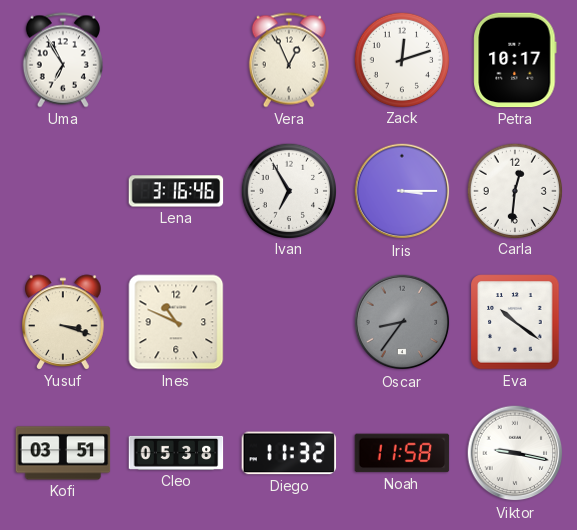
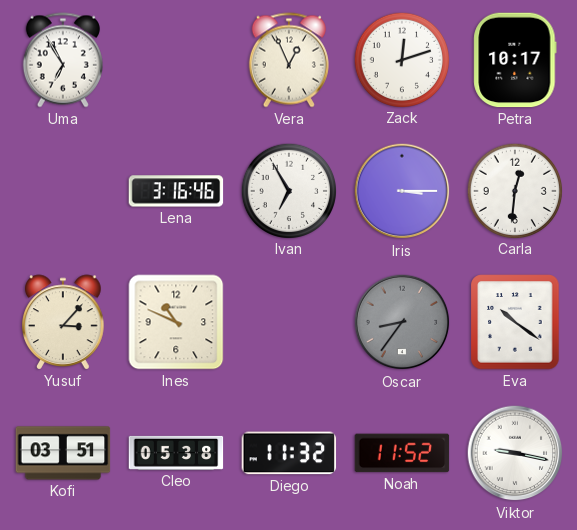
Yusuf: 3:18 -> 3:07 (63, 322)
Noah: 11:58 -> 11:52 (402, 453)
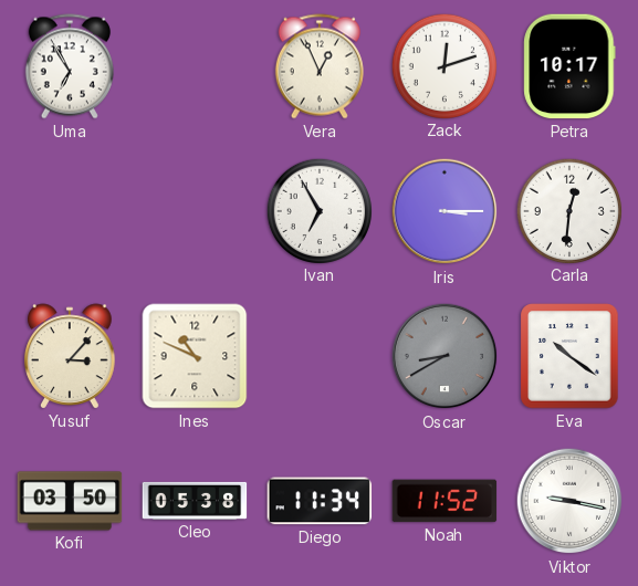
Lena: 3:16 -> none (176, 191)
Oscar: 8:36 -> 8:40 (444, 356)
Kofi: 03:51 -> 03:50 (70, 501)
Diego: 11:32 -> 11:34 (320, 501)
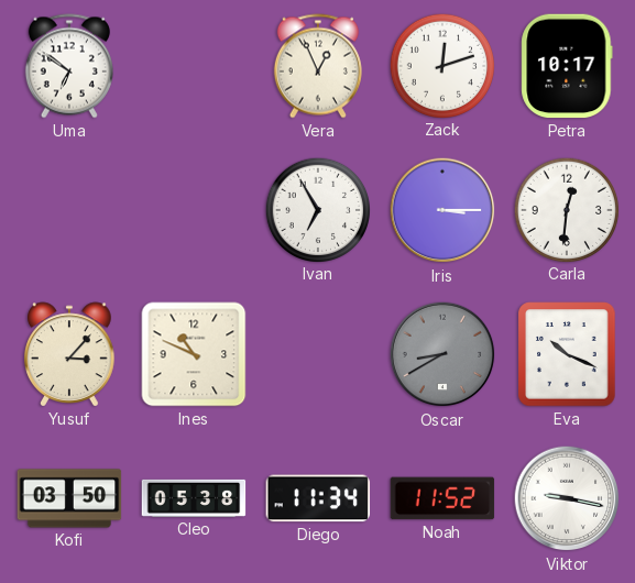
Uma: 6:55 -> 6:51 (69, 66)
Eva: 10:21 -> 10:19 (567, 354)
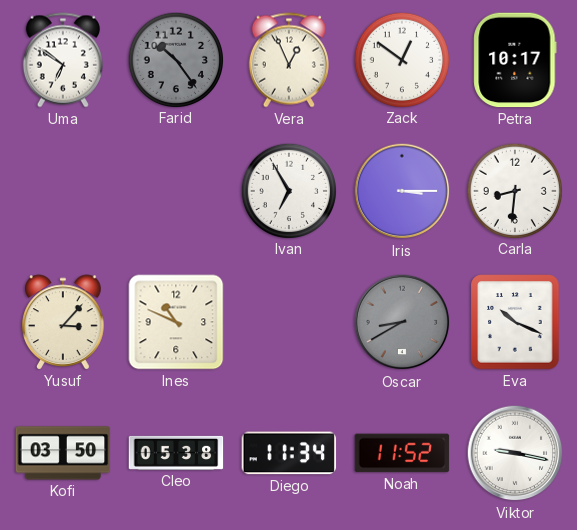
Farid: none -> 10:24 (175, 59)
Zack: 12:12 -> 12:51 (401, 59)
Carla: 12:31 -> 8:31 (514, 190)
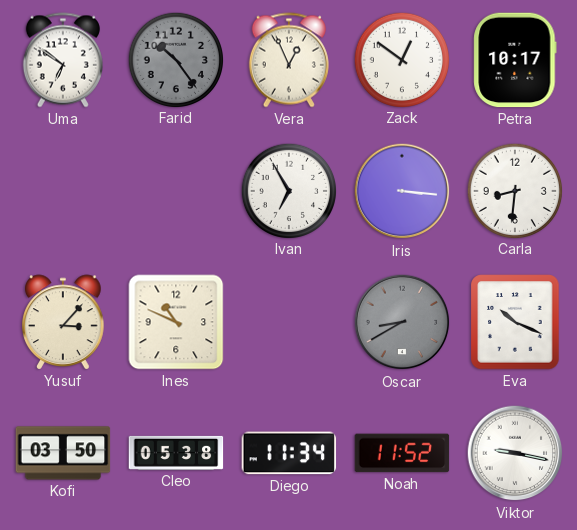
Iris: 3:15 -> 3:16 (402, 191)
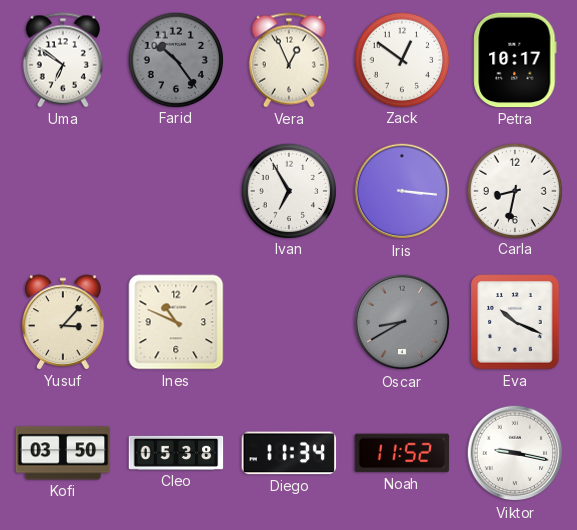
Carla: 8:31 -> 8:32 (514, 190)
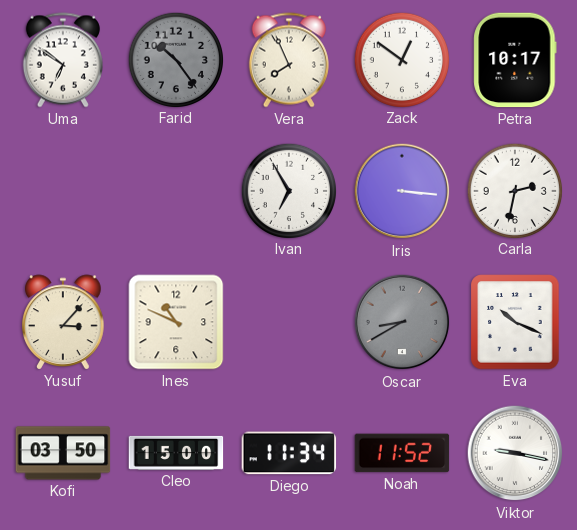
Vera: 12:56 -> 7:56 (289, 60)
Carla: 8:32 -> 2:32 (514, 190)
Cleo: 05:38 -> 15:00 (176, 453)
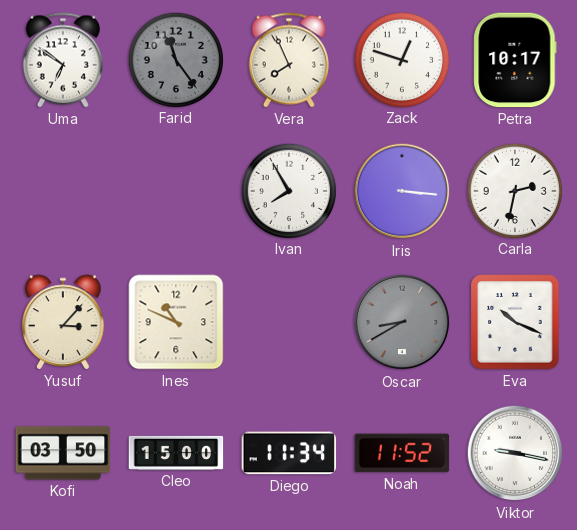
Farid: 10:24 -> 11:24 (175, 59)
Zack: 12:51 -> 12:48 (401, 59)
Ivan: 6:55 -> 7:55 (288, 190)
